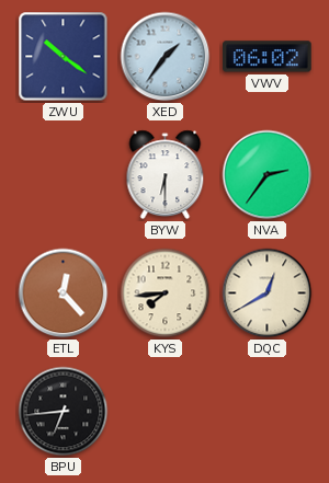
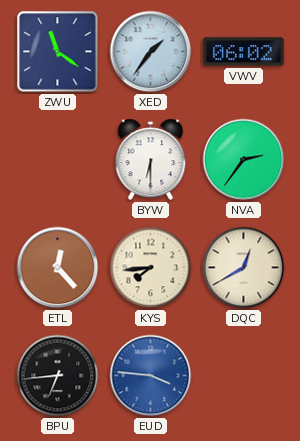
ZWU: 10:21 -> 11:21 (58, 52)
EUD: none -> 3:46 (151, 376)
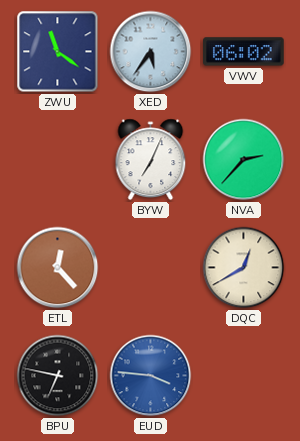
XED: 1:36 -> 5:36 (151, 52)
BYW: 6:30 -> 7:04 (151, 160)
NVA: 2:36 -> 2:37 (244, 160)
KYS: 7:44 -> none (151, 268)
BPU: 6:44 -> 6:47 (58, 376)
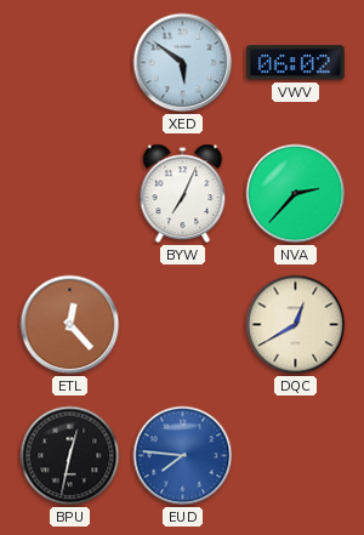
ZWU: 11:21 -> none (58, 52)
XED: 5:36 -> 5:51 (183, 63)
BPU: 6:47 -> 12:32 (70, 456)
EUD: 3:46 -> 7:46 (183, 456)
